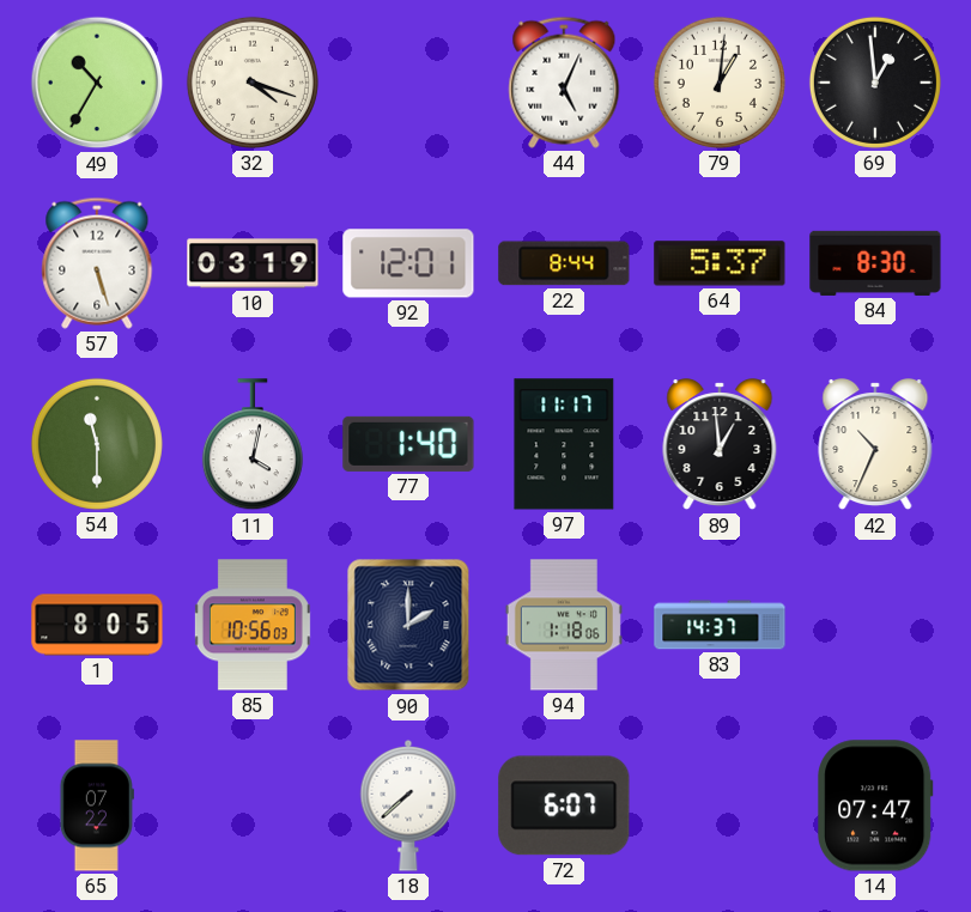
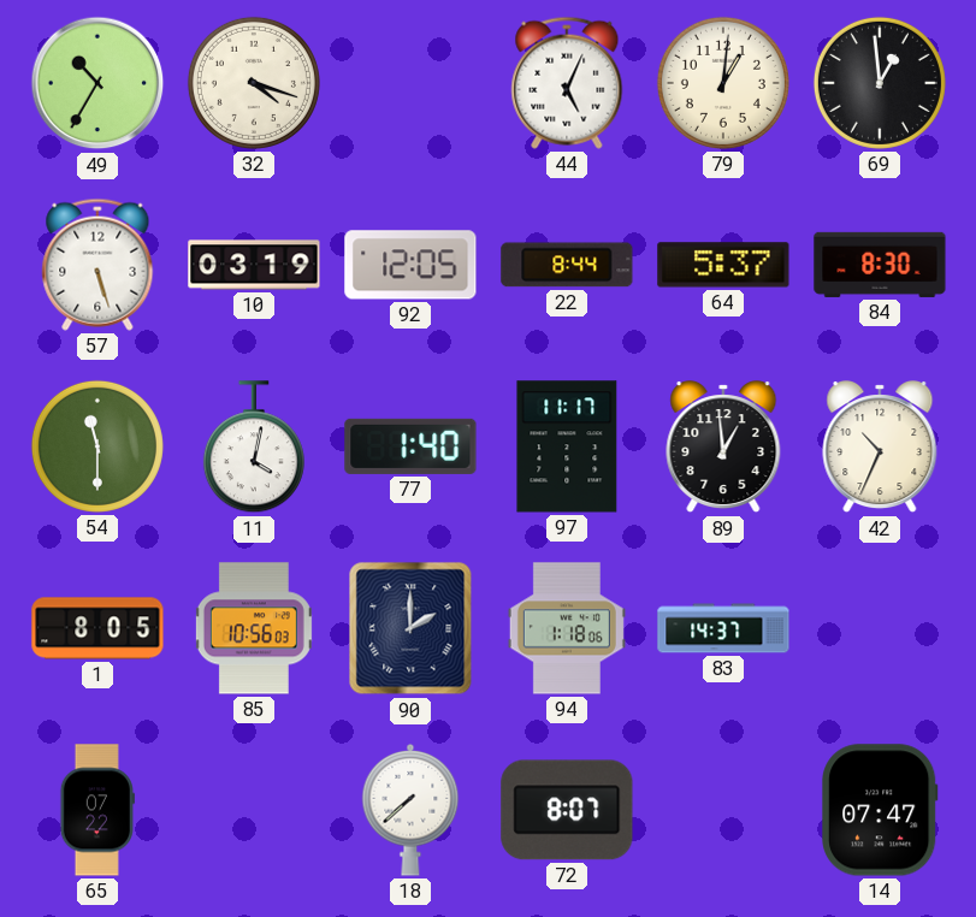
92: 12:01 -> 12:05 (410, 265)
72: 6:07 -> 8:07 (567, 810)
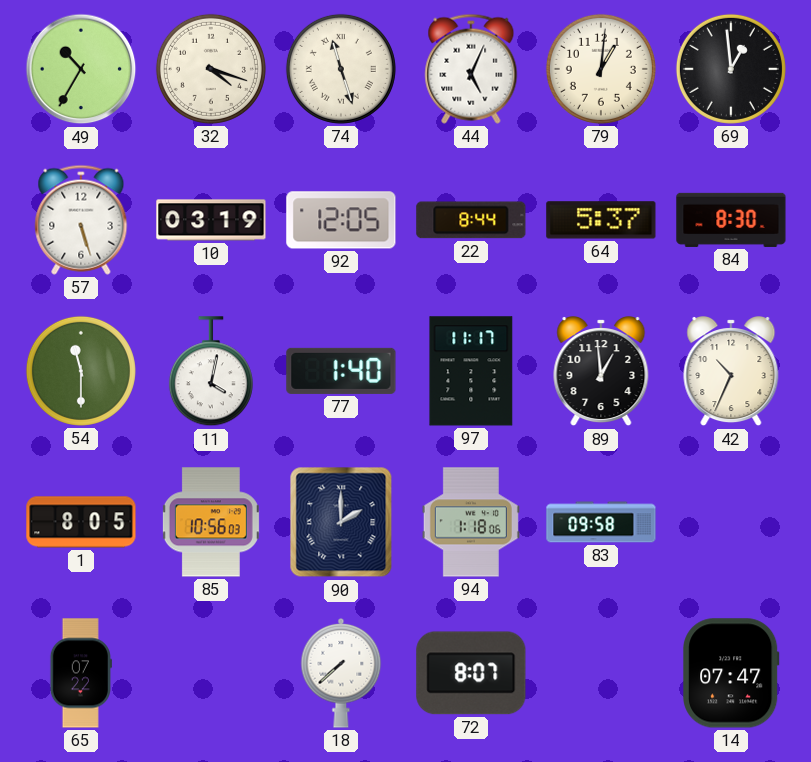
74: none -> 11:27 (341, 69)
83: 14:37 -> 09:58 (601, 522)
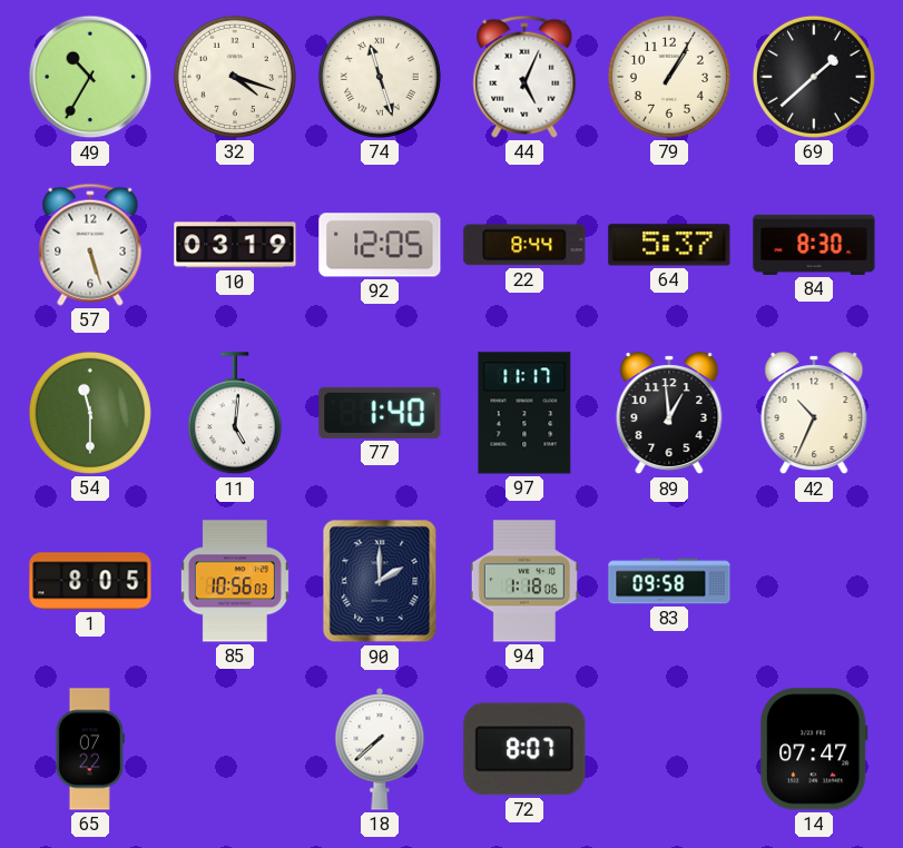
79: 1:01 -> 1:05 (669, 77)
69: 12:59 -> 1:38 (814, 77)
11: 4:02 -> 5:01 (235, 414)
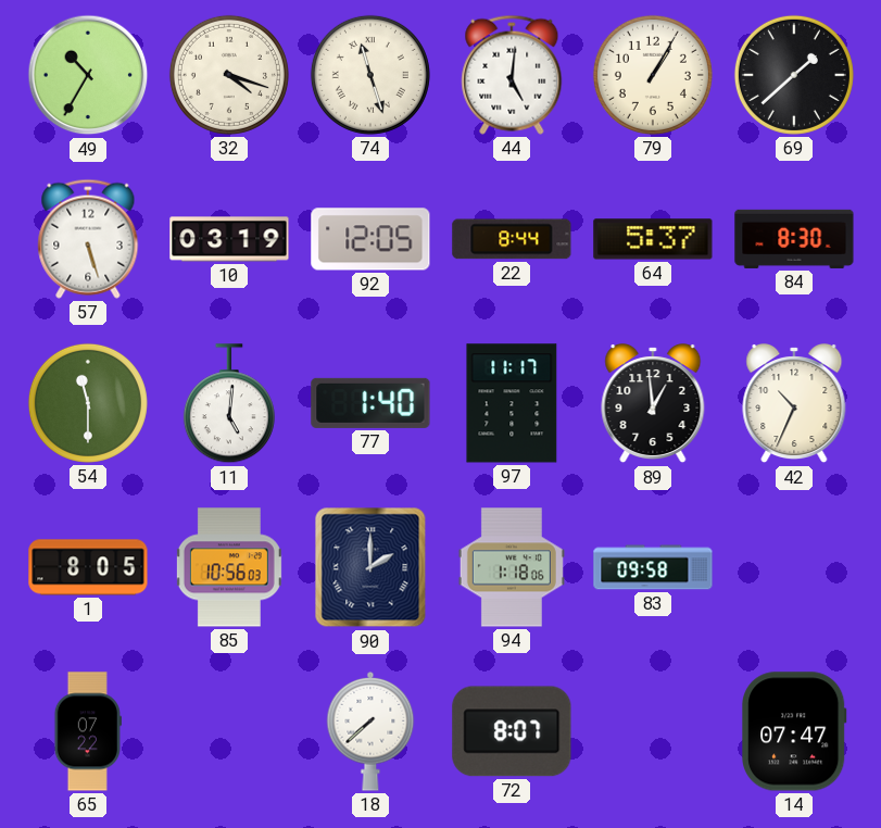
44: 5:04 -> 5:01 (512, 75)
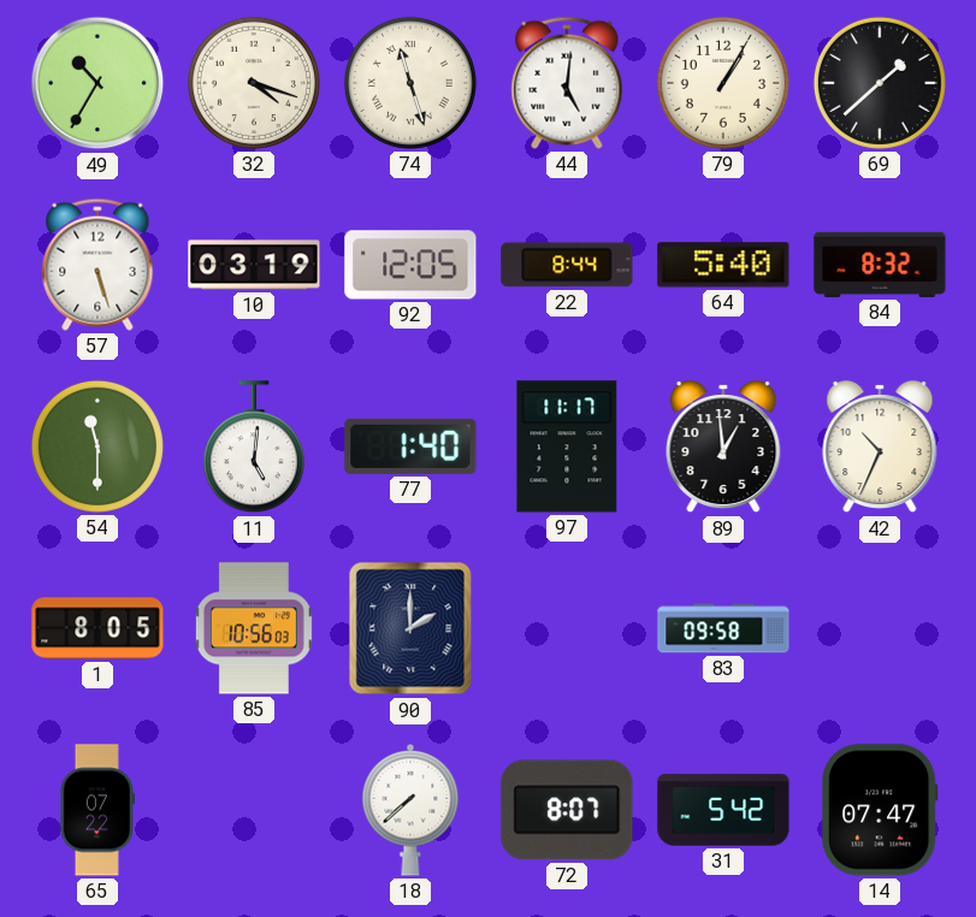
64: 5:37 -> 5:40 (723, 265)
84: 8:30 -> 8:32 (880, 265)
94: 1:18 -> none (512, 567)
31: none -> 5:42 (723, 810)
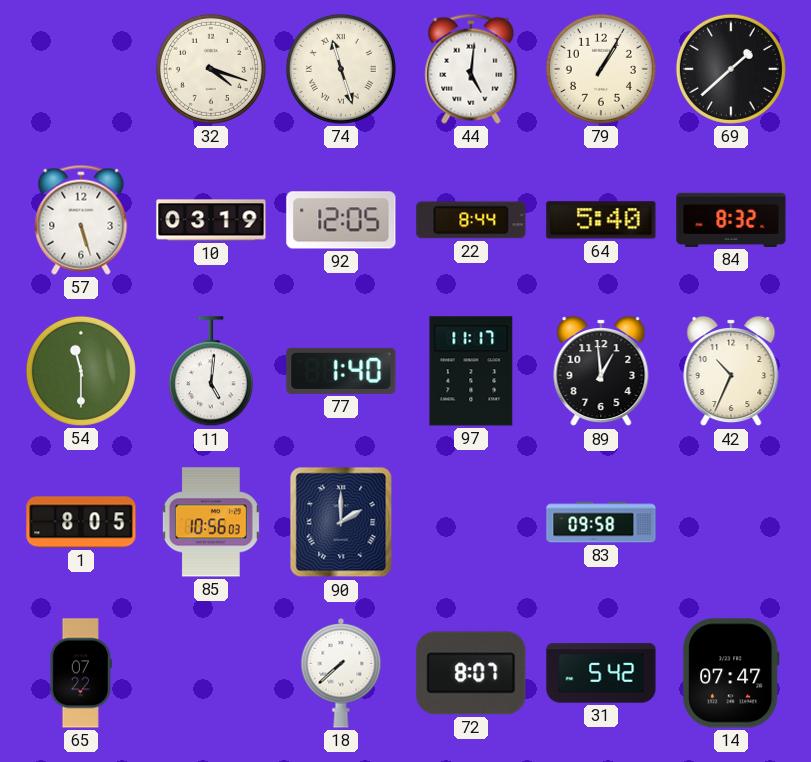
49: 10:35 -> none (97, 83)
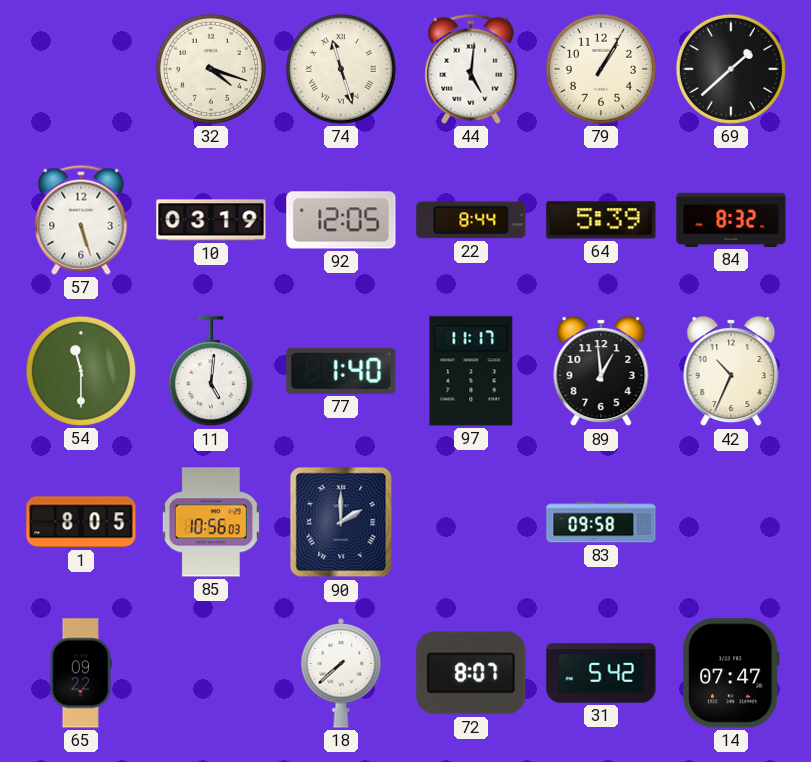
64: 5:40 -> 5:39 (601, 220)
65: 07:22 -> 09:22 (81, 673)
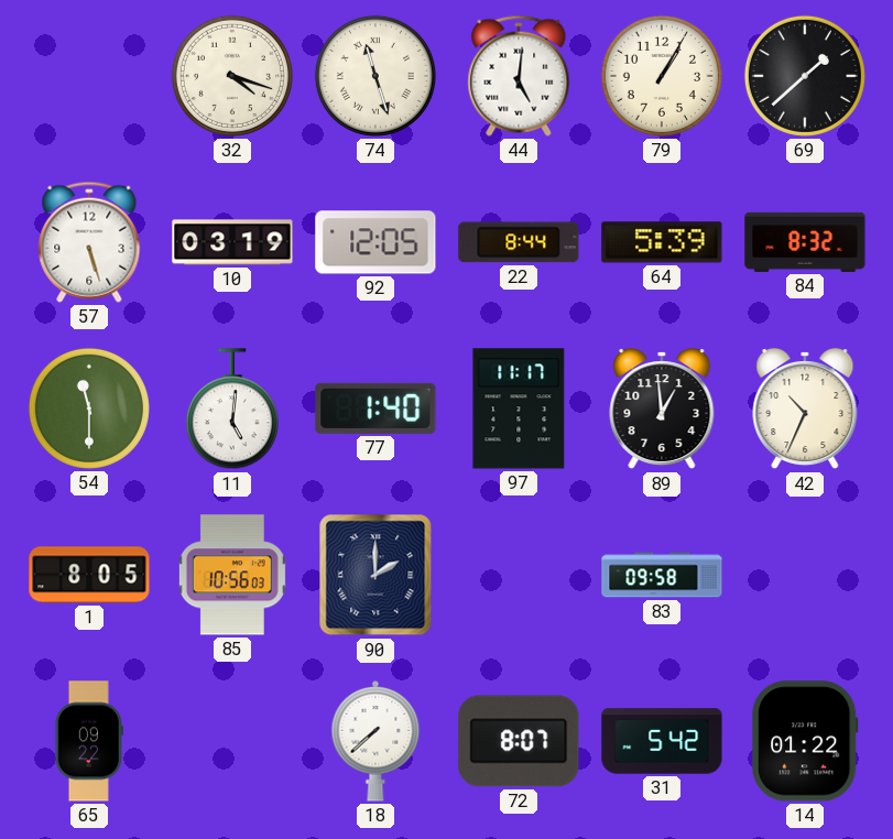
14: 07:47 -> 01:22 (806, 741)
